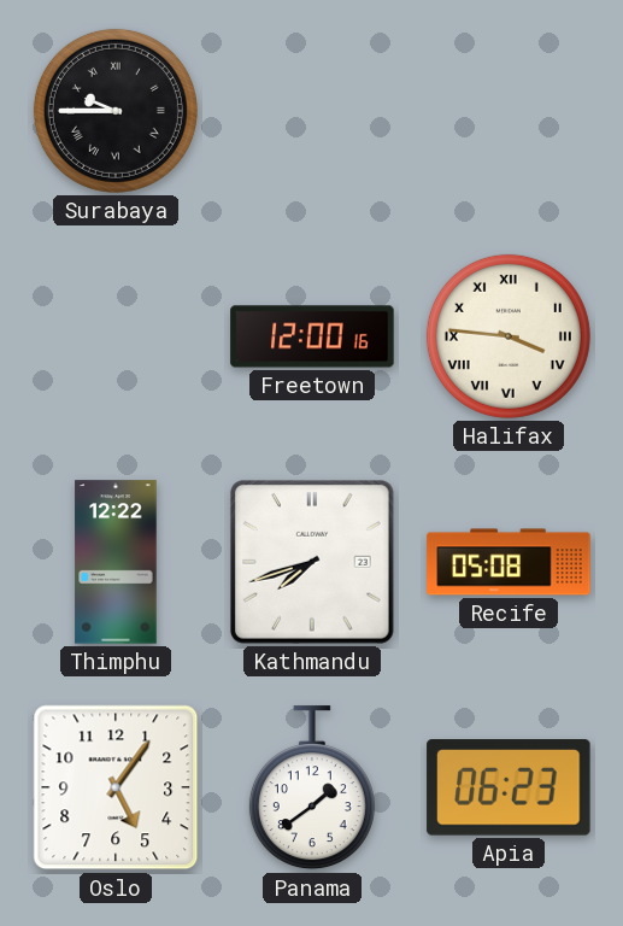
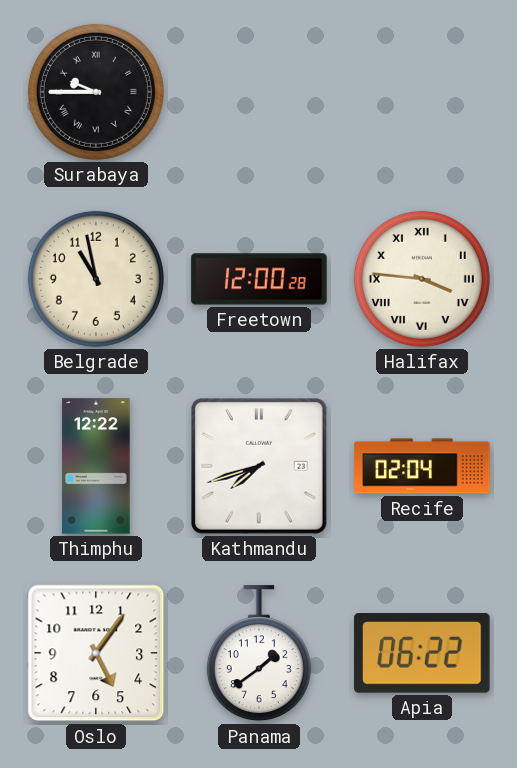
Belgrade: none -> 10:58 (96, 279)
Freetown: 12:00:16 -> 12:00:28 (259, 279)
Recife: 05:08 -> 02:04 (422, 466)
Apia: 06:23 -> 06:22 (422, 653)
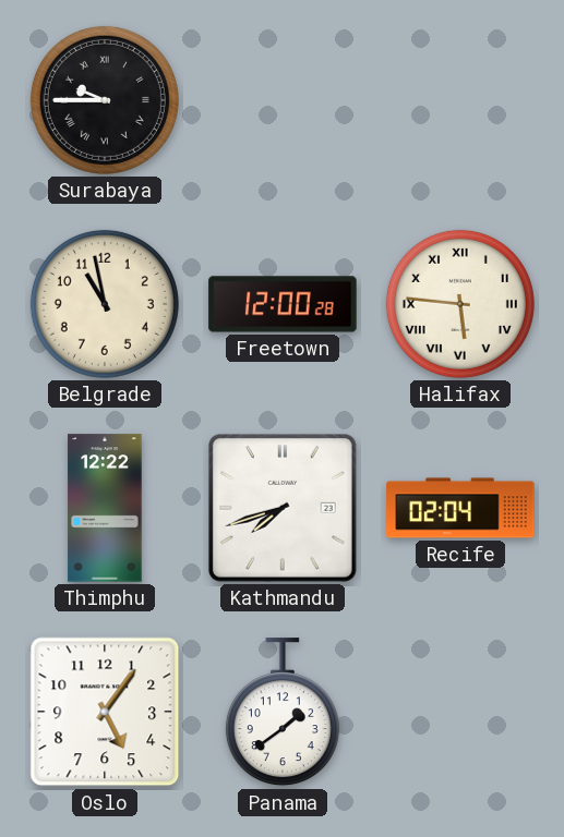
Halifax: 3:46 -> 5:46 (460, 304)
Apia: 06:22 -> none (422, 653)
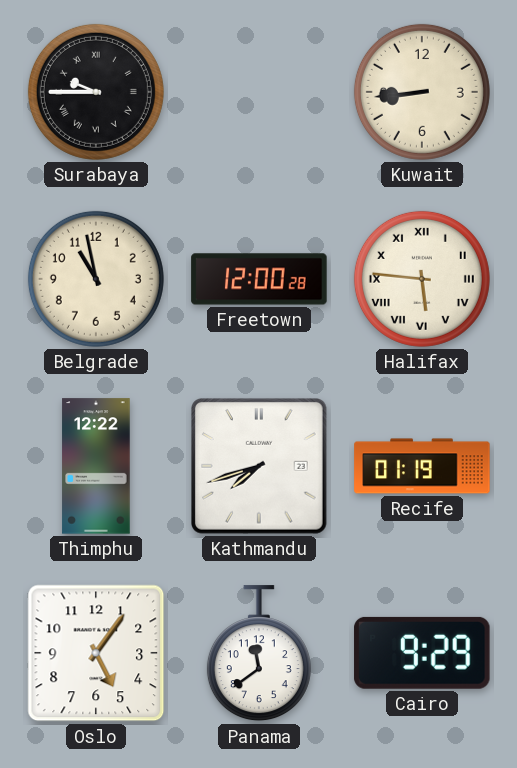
Kuwait: none -> 8:44 (422, 92)
Recife: 02:04 -> 01:19 (422, 466)
Panama: 1:39 -> 11:39 (259, 654)
Cairo: none -> 9:29 (422, 653)
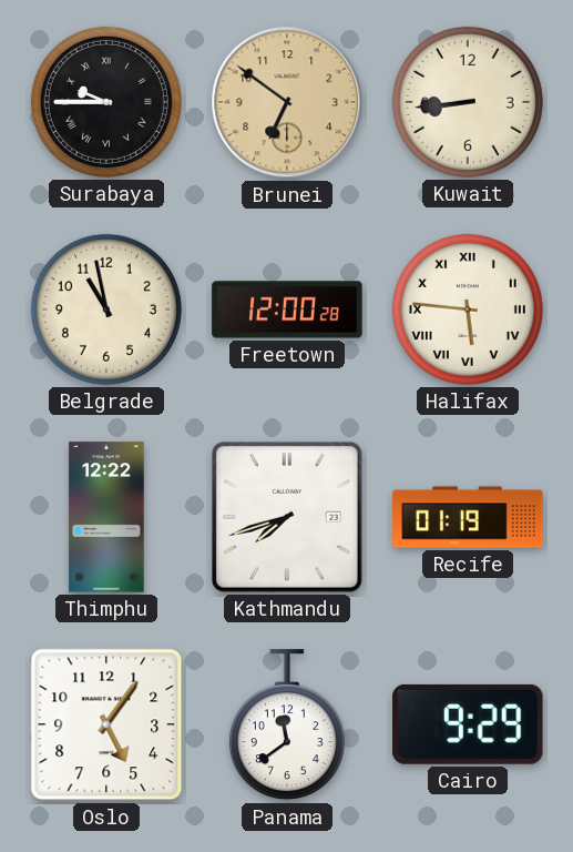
Brunei: none -> 6:51 (287, 102)
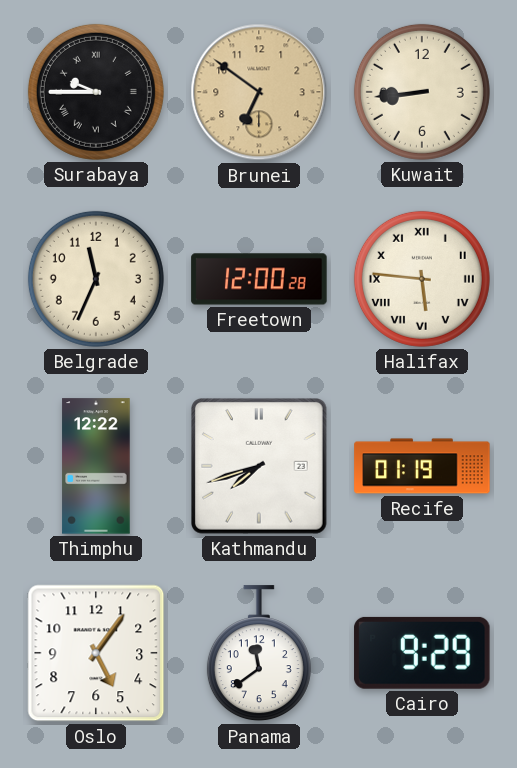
Belgrade: 10:58 -> 11:34 (96, 279)
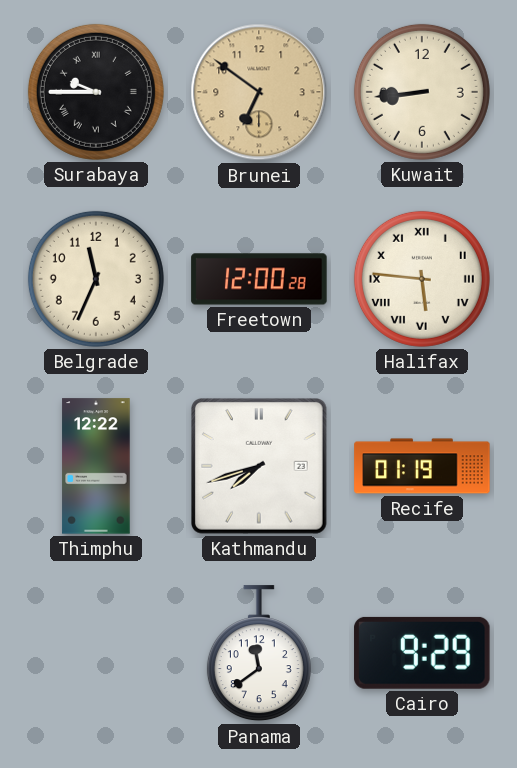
Oslo: 5:06 -> none (96, 653)
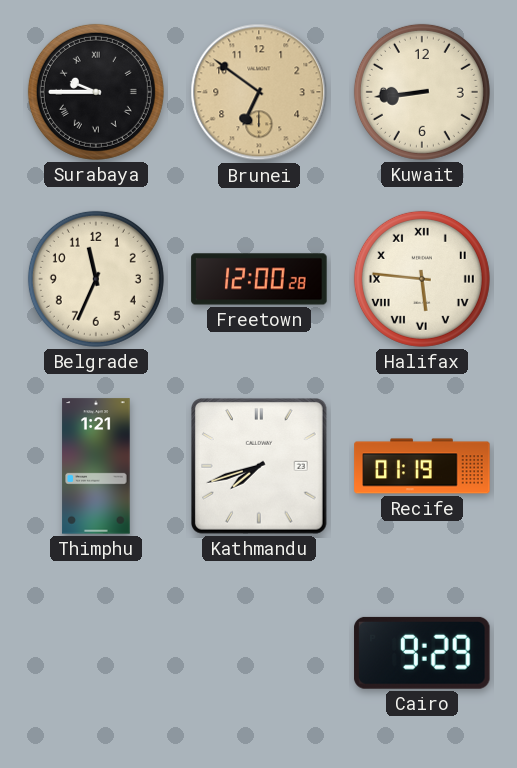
Thimphu: 12:22 -> 1:21 (96, 466)
Panama: 11:39 -> none (259, 654)
